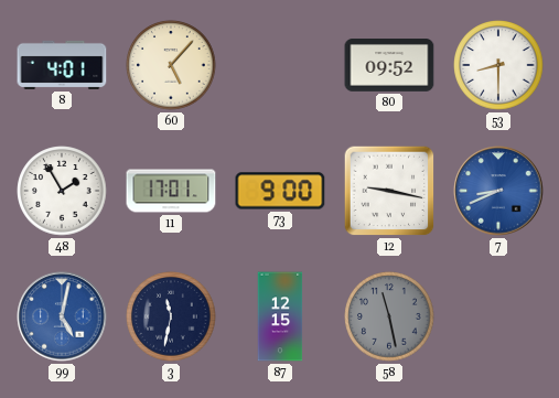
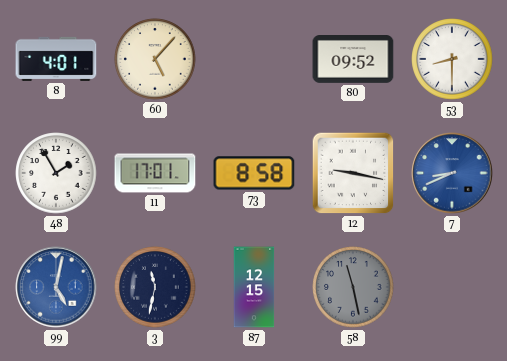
73: 9:00 -> 8:58 (254, 173)
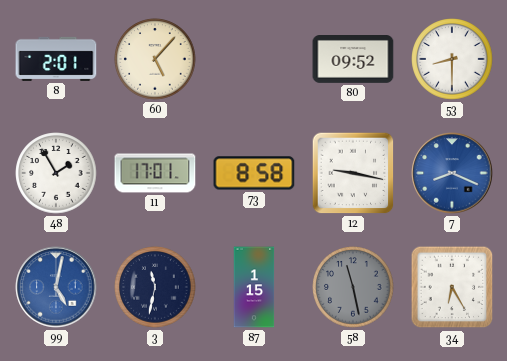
8: 4:01 -> 2:01 (56, 59)
7: 8:41 -> 8:19 (452, 173)
87: 12:15 -> 1:15 (254, 287)
34: none -> 6:25 (452, 287)
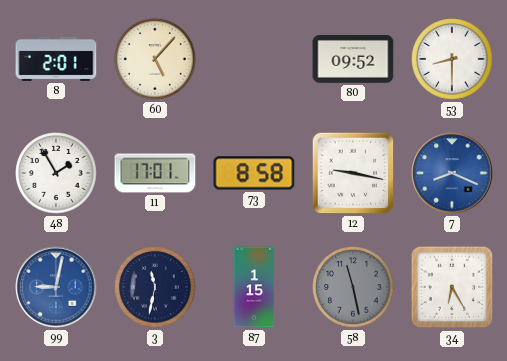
99: 5:02 -> 9:02 (56, 287)
